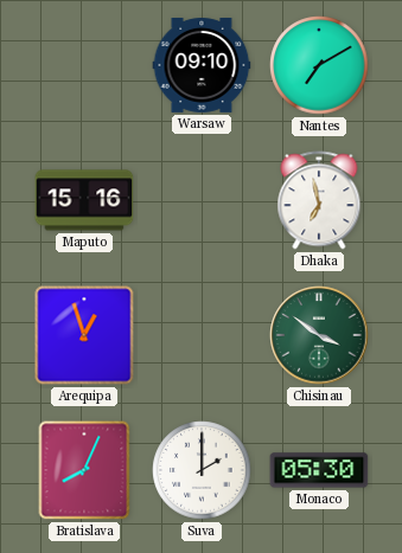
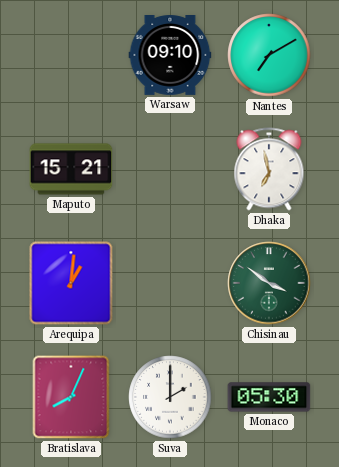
Maputo: 15:16 -> 15:21 (71, 169)
Arequipa: 12:57 -> 1:01 (71, 283)
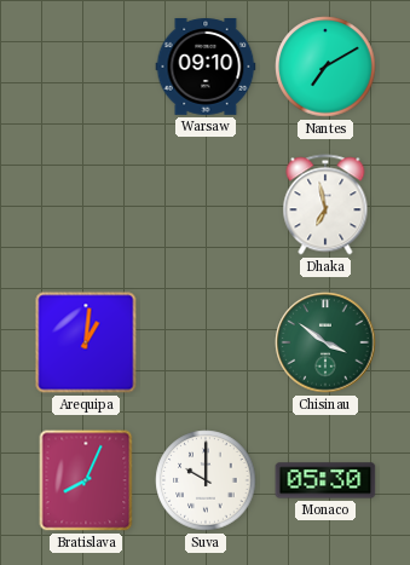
Maputo: 15:21 -> none (71, 169)
Suva: 2:00 -> 10:00 (206, 480)
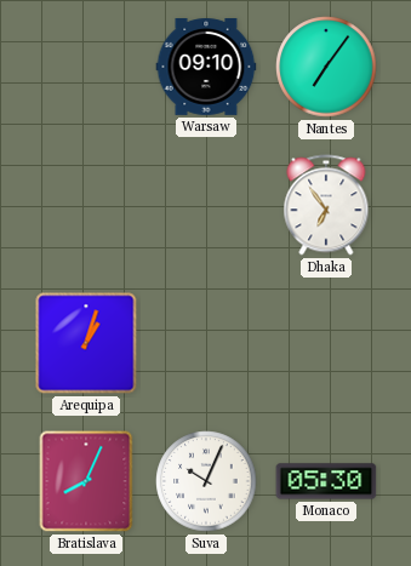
Nantes: 7:10 -> 7:06 (326, 67)
Dhaka: 6:58 -> 6:54 (326, 205)
Arequipa: 1:01 -> 1:03 (86, 343)
Chisinau: 3:51 -> none (325, 342)
Suva: 10:00 -> 10:04 (206, 481)
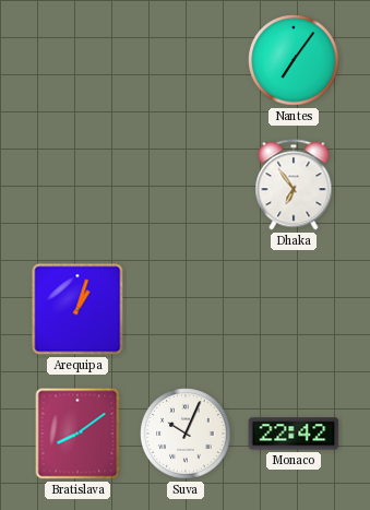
Warsaw: 09:10 -> none (206, 68)
Bratislava: 8:04 -> 8:09 (77, 434)
Monaco: 05:30 -> 22:42 (294, 434)
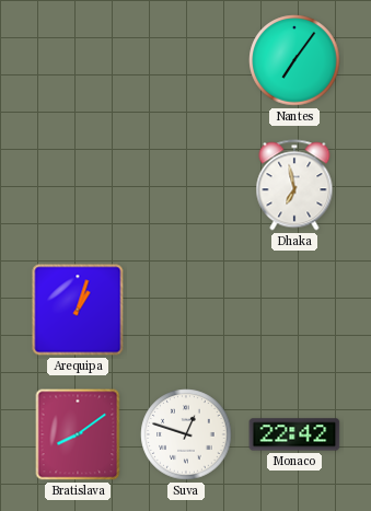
Dhaka: 6:54 -> 6:58 (294, 185)
Suva: 10:04 -> 12:48 (186, 434)
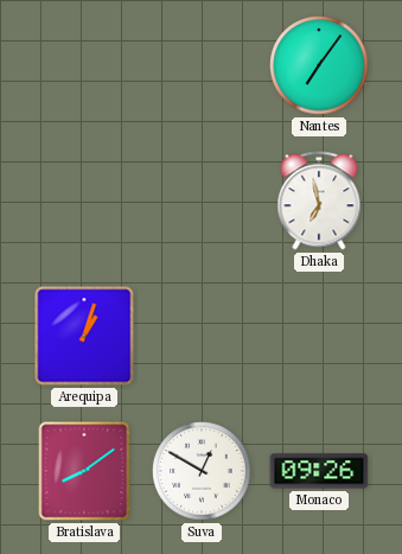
Suva: 12:48 -> 12:50 (202, 471)
Monaco: 22:42 -> 09:26 (319, 471)
